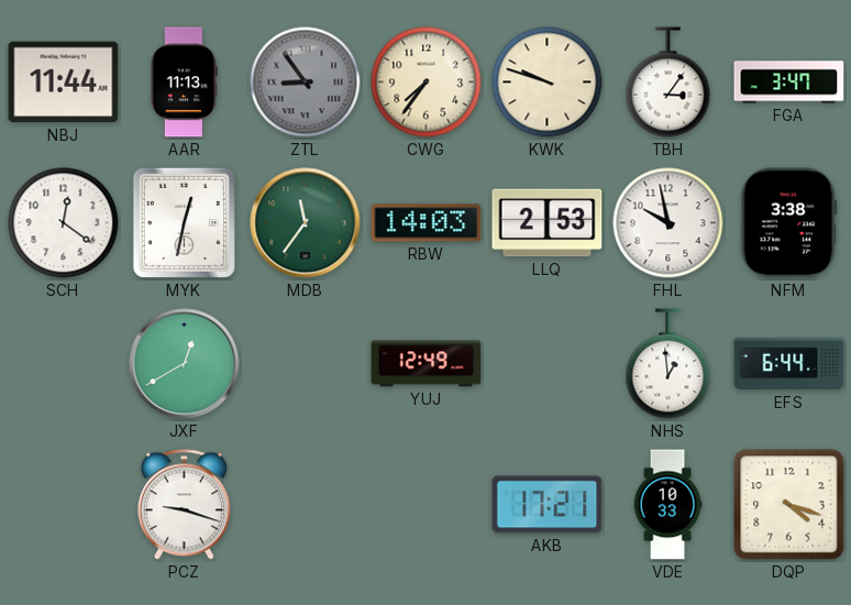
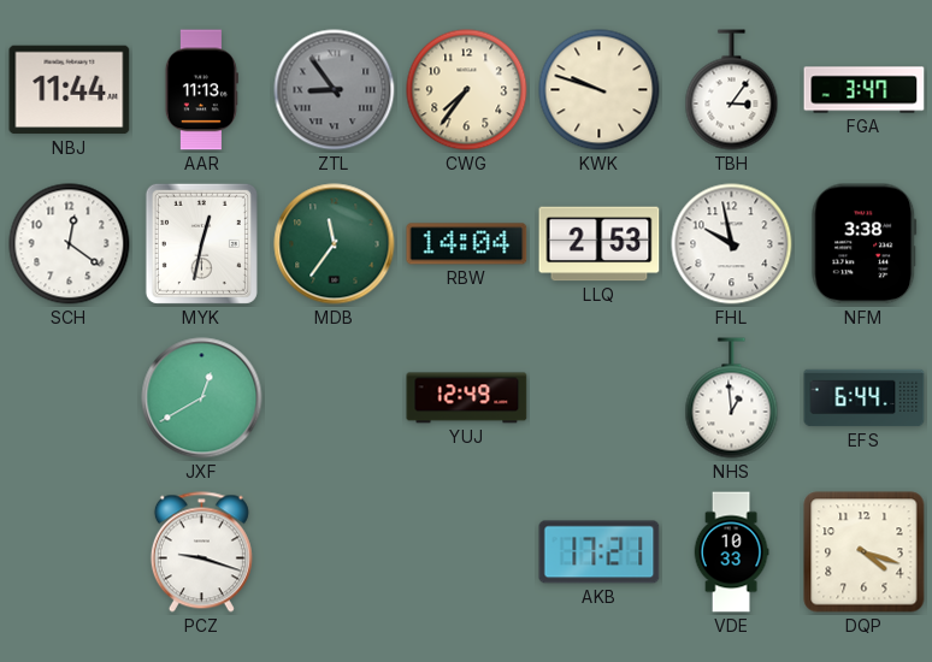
RBW: 14:03 -> 14:04 (467, 244)
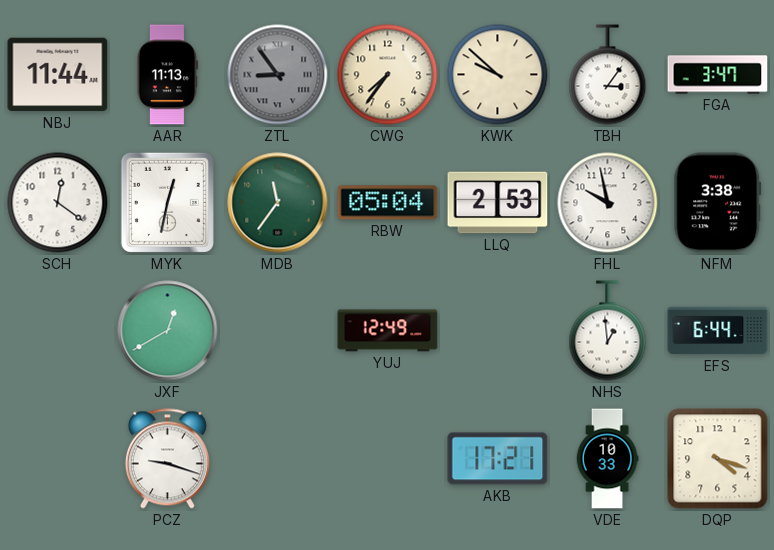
KWK: 9:48 -> 9:52 (498, 75)
RBW: 14:04 -> 05:04 (388, 203)
